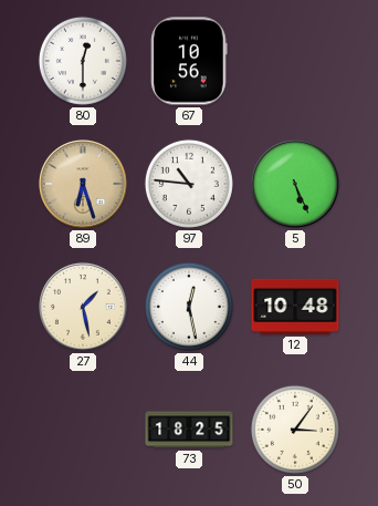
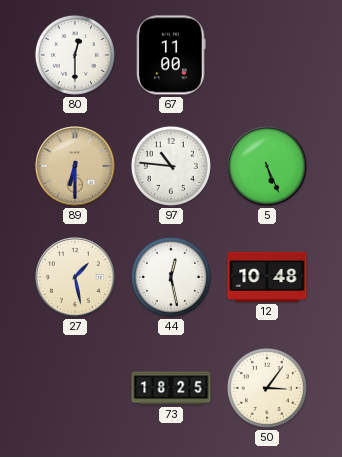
67: 10:56 -> 11:00 (171, 55)
89: 6:27 -> 6:30 (75, 166)
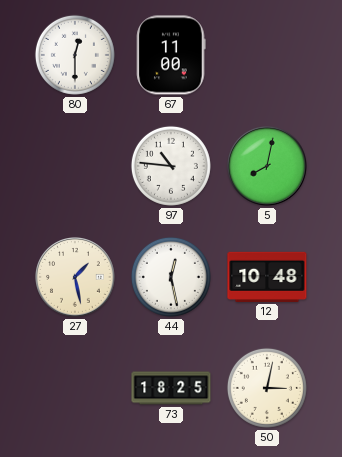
89: 6:30 -> none (75, 166)
5: 5:26 -> 8:02 (267, 166)
50: 3:06 -> 3:02 (267, 388)
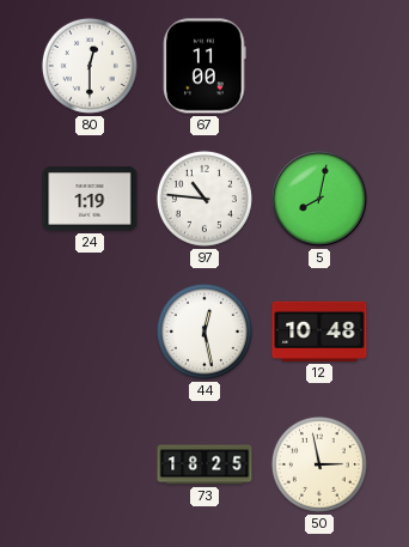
24: none -> 1:19 (90, 199)
27: 1:28 -> none (75, 277)
50: 3:02 -> 2:58 (319, 464)
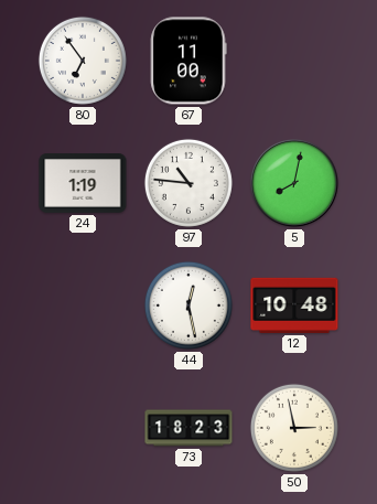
80: 12:30 -> 6:54 (83, 61)
73: 18:25 -> 18:23 (188, 428)
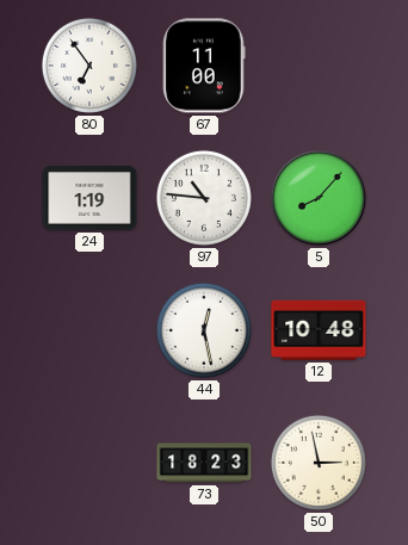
5: 8:02 -> 8:07 (319, 198)
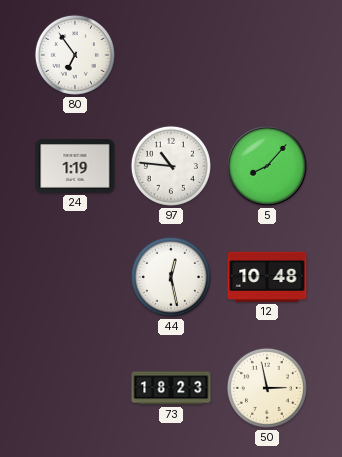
67: 11:00 -> none (204, 66)
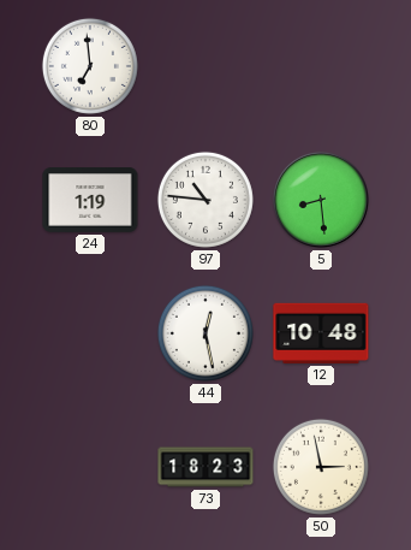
80: 6:54 -> 6:59 (90, 66)
5: 8:07 -> 8:29 (321, 200)
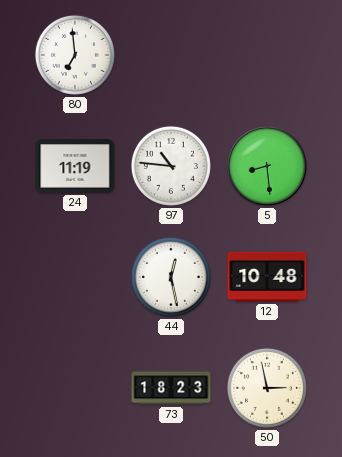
24: 1:19 -> 11:19 (75, 166)
